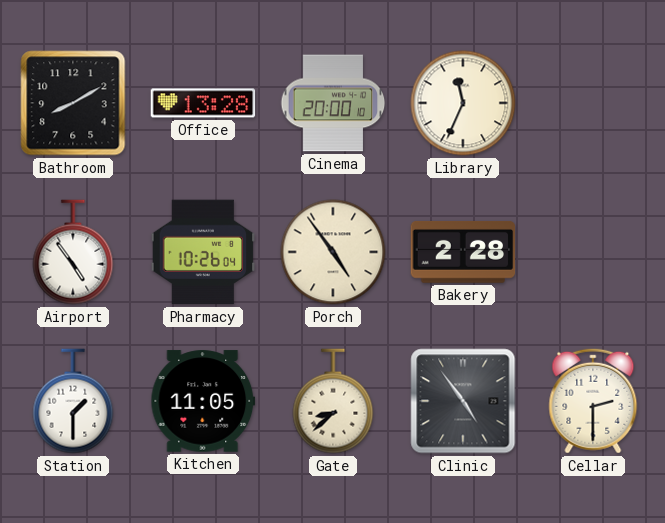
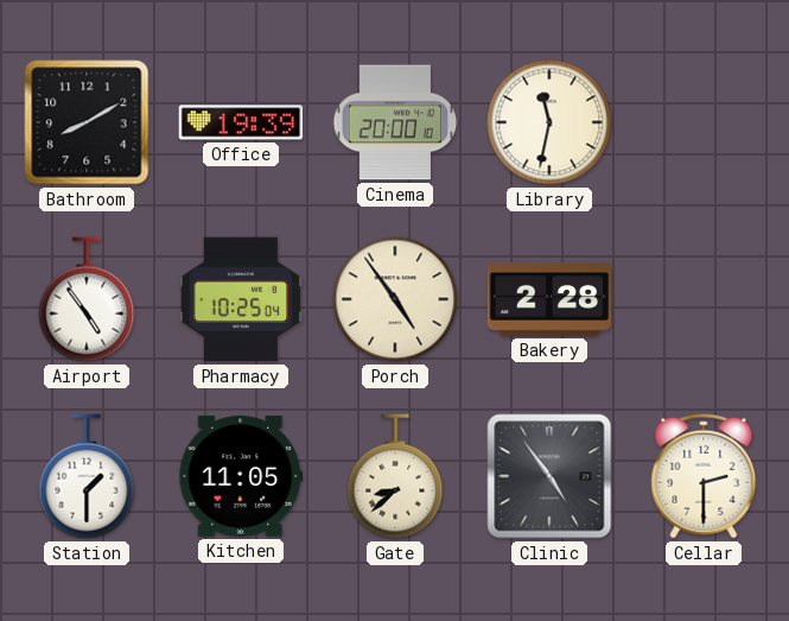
Office: 13:28 -> 19:39 (241, 122)
Library: 11:34 -> 11:32 (549, 122)
Pharmacy: 10:26 -> 10:25 (241, 299)
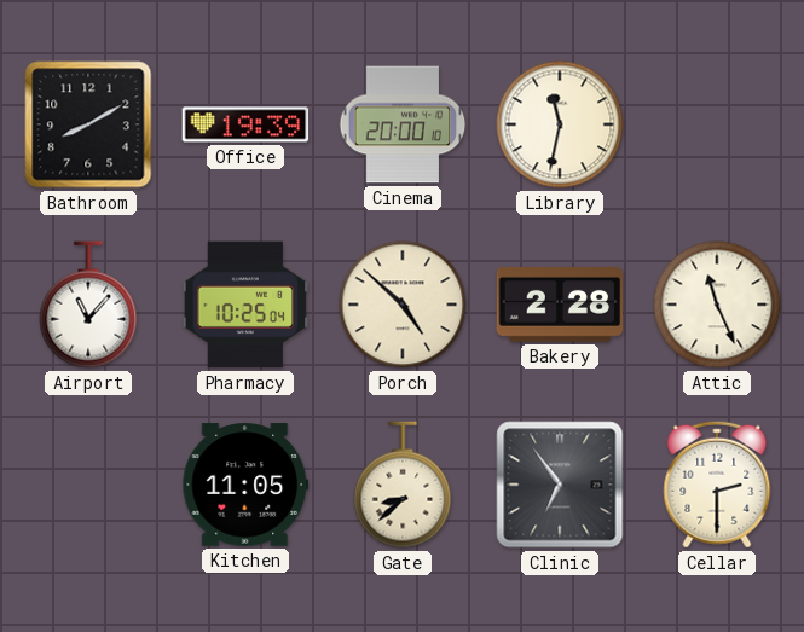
Airport: 4:54 -> 11:07 (88, 305)
Porch: 4:54 -> 4:52 (403, 305)
Attic: none -> 11:26 (717, 305)
Station: 1:30 -> none (87, 476)
Clinic: 4:54 -> 6:54 (560, 485)
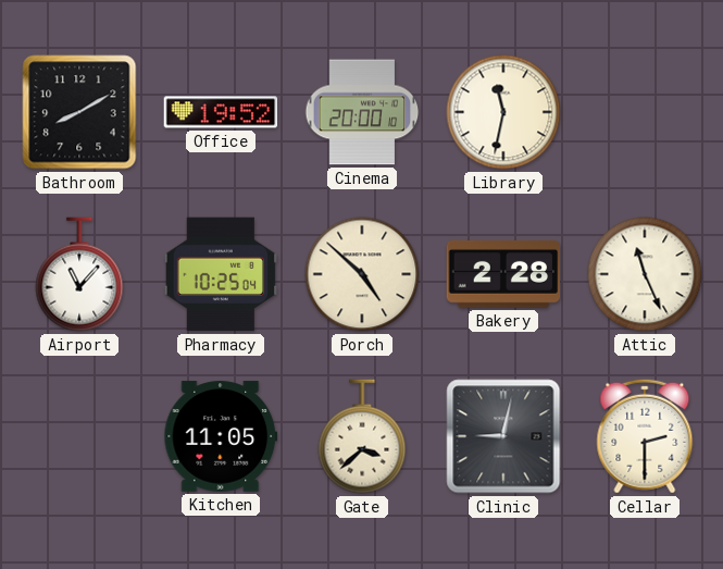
Office: 19:39 -> 19:52 (221, 112)
Gate: 8:38 -> 3:38 (362, 436)
Clinic: 6:54 -> 9:02 (503, 436)
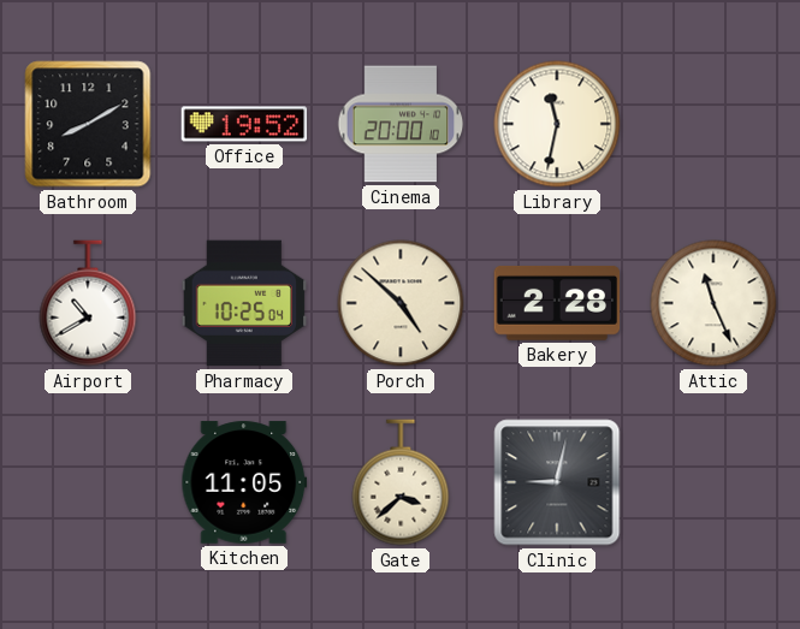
Airport: 11:07 -> 10:40 (88, 303)
Cellar: 2:30 -> none (645, 436)
